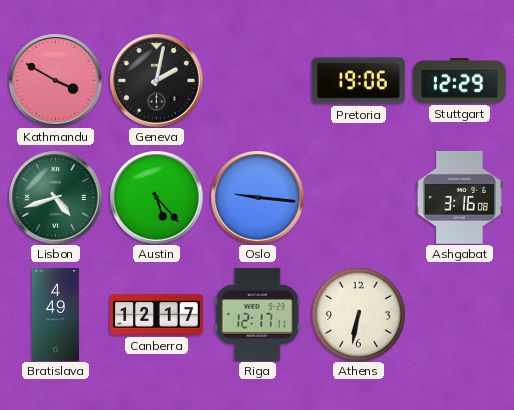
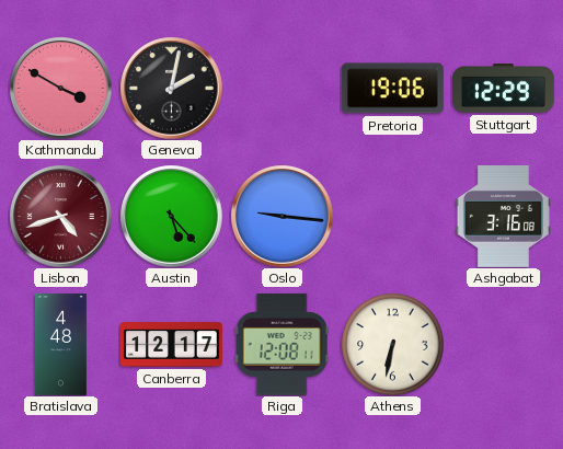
Lisbon dial: green -> burgundy (60, 216)
Bratislava: 4:49 -> 4:48 (61, 345)
Riga: 12:17 -> 12:08 (281, 344)
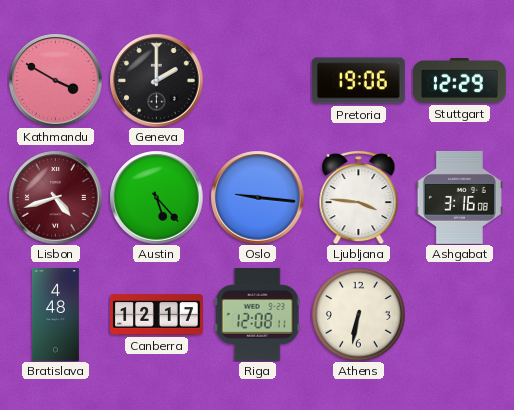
Geneva: 2:02 -> 2:00 (156, 80)
Ljubljana: none -> 3:46 (359, 198)
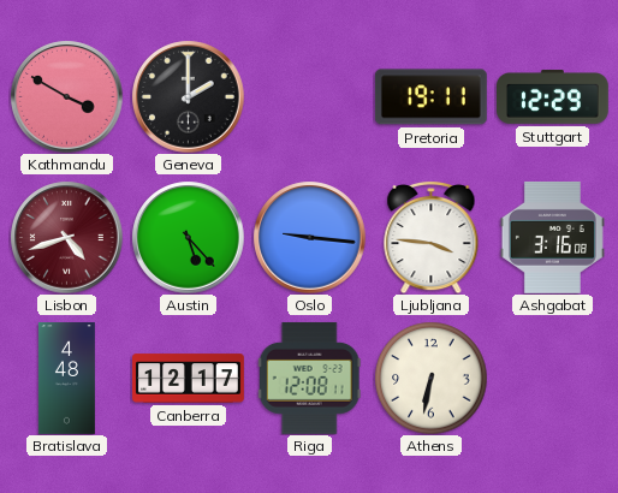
Pretoria: 19:06 -> 19:11 (430, 97)
